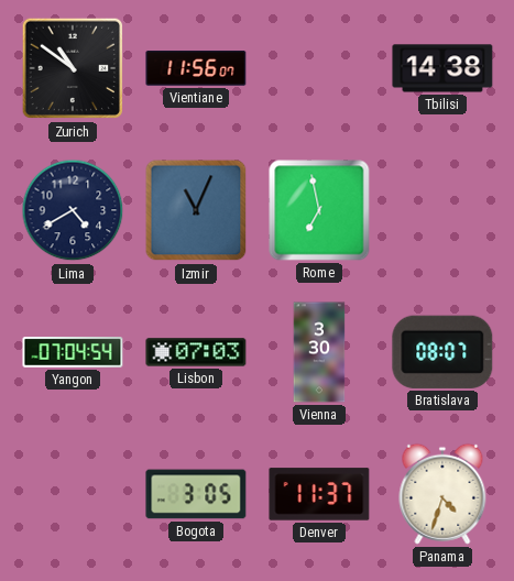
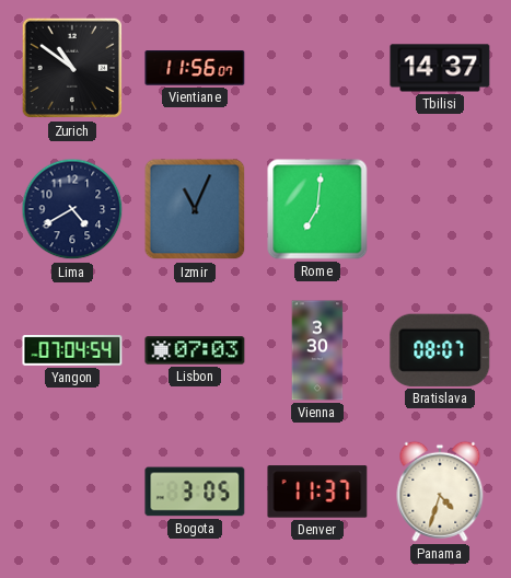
Tbilisi: 14:38 -> 14:37 (440, 68)
Rome: 6:58 -> 7:01 (317, 209)
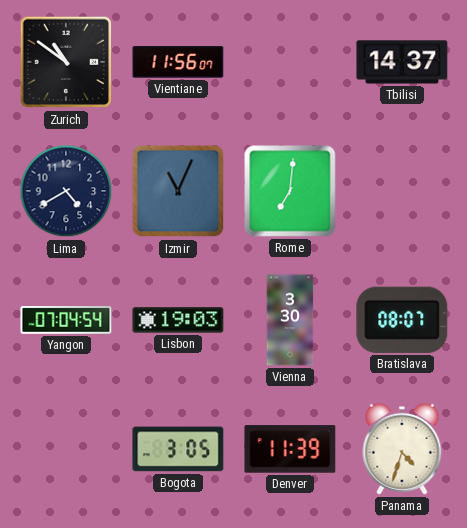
Lisbon: 07:03 -> 19:03 (178, 320)
Denver: 11:37 -> 11:39 (290, 449)
